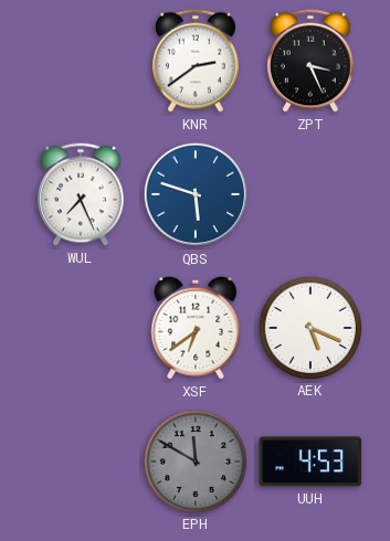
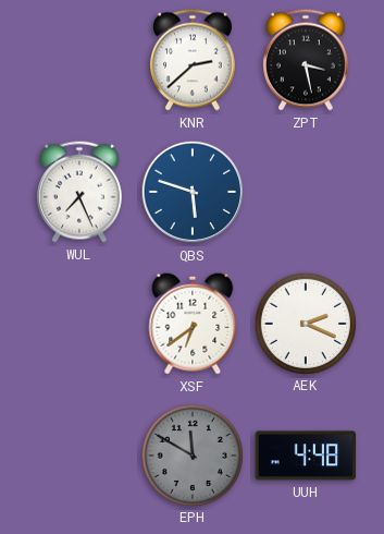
KNR: 2:39 -> 2:38 (193, 60)
ZPT: 3:26 -> 3:28 (306, 60)
AEK: 5:19 -> 2:19 (305, 323)
UUH: 4:53 -> 4:48 (306, 456)
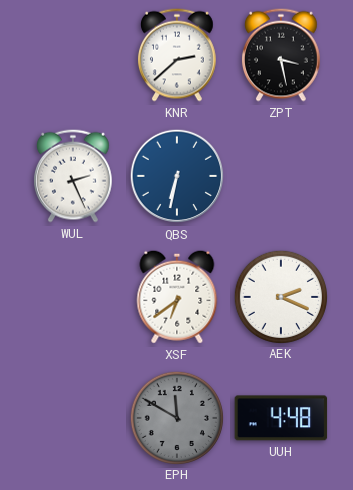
WUL: 7:26 -> 2:26 (73, 176)
QBS: 5:48 -> 6:32 (177, 176)
